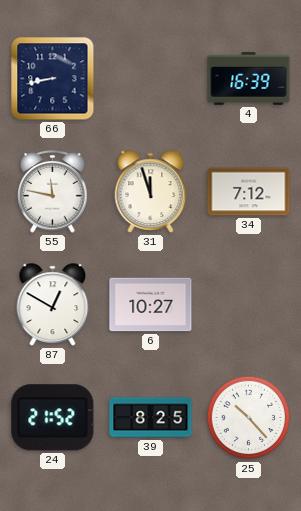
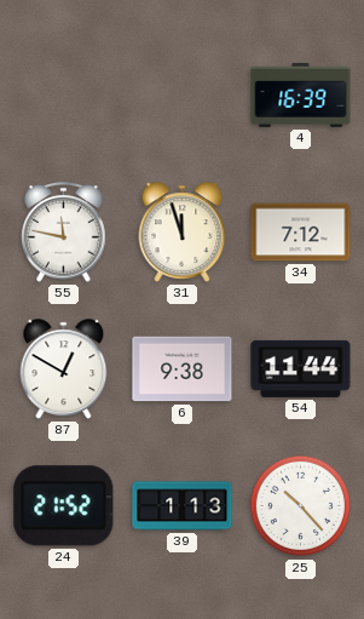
66: 8:43 -> none (53, 79)
6: 10:27 -> 9:38 (183, 369)
54: none -> 11:44 (301, 368)
39: 8:25 -> 1:13 (183, 506)
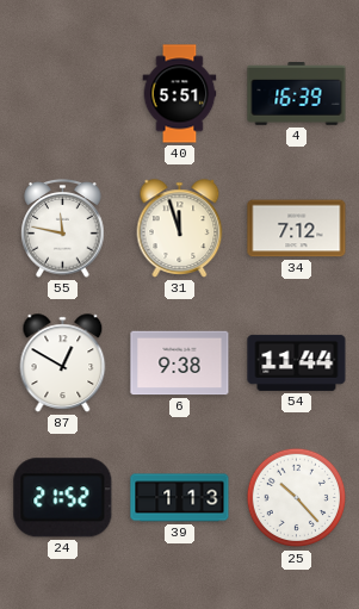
40: none -> 5:51 (180, 94)
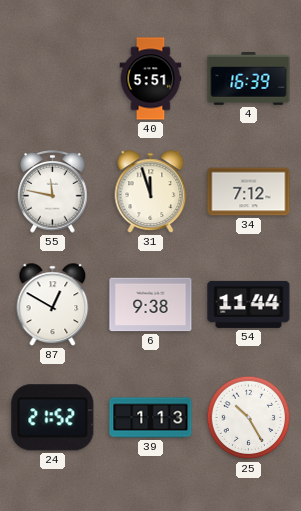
25: 10:23 -> 10:25 (249, 418)
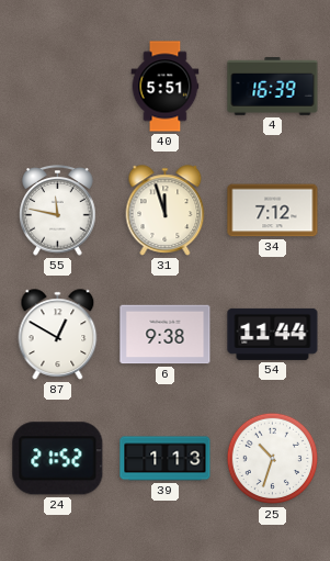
25: 10:25 -> 10:33 (273, 459)
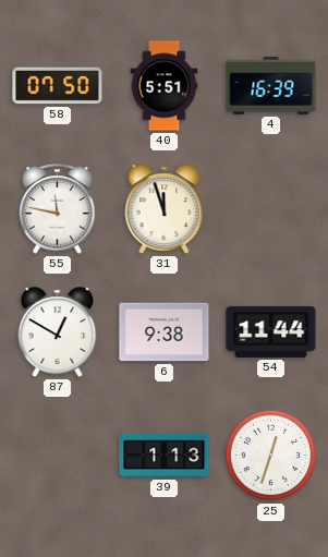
58: none -> 07:50 (58, 86)
34: 7:12 -> none (273, 211)
24: 21:52 -> none (58, 459)
25: 10:33 -> 12:33 (271, 456)
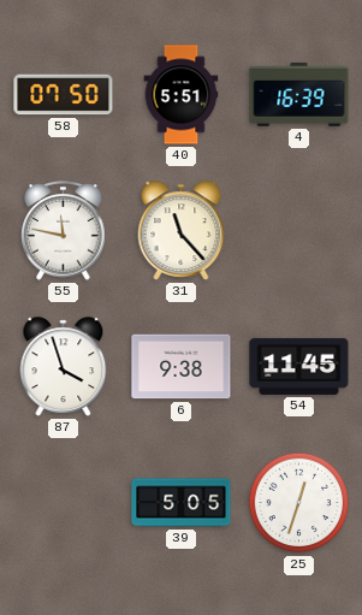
31: 11:57 -> 11:23 (182, 231)
87: 12:50 -> 3:57 (64, 367)
54: 11:44 -> 11:45 (299, 366)
39: 1:13 -> 5:05 (182, 503)
